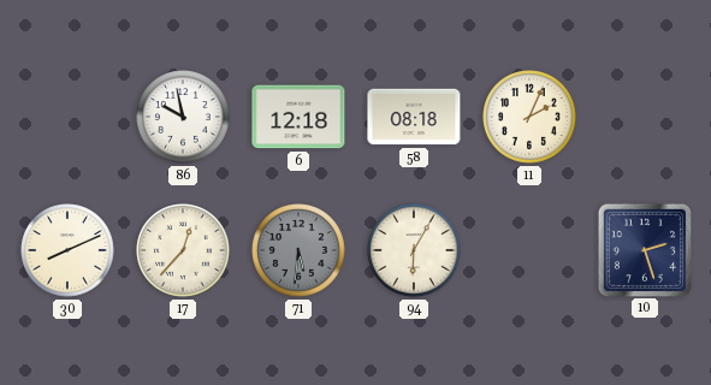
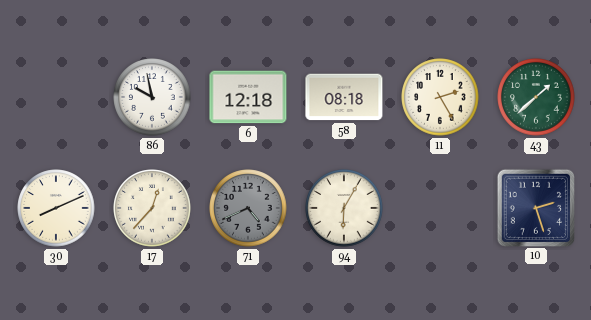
11: 2:04 -> 2:25 (440, 97)
43: none -> 1:38 (536, 97)
71: 5:31 -> 4:41 (248, 208)
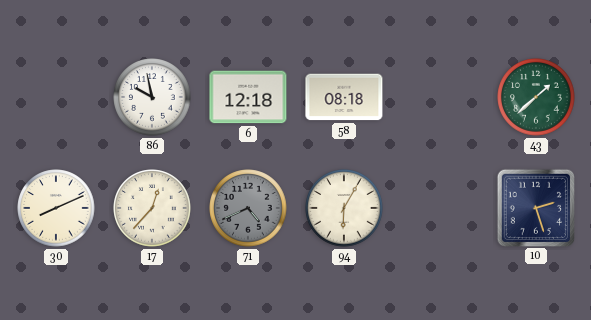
11: 2:25 -> none (440, 97)
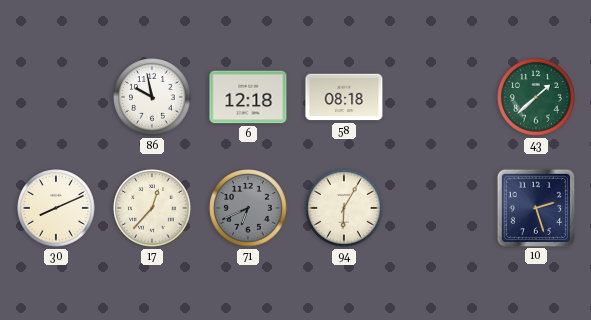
71: 4:41 -> 6:41 (248, 208)
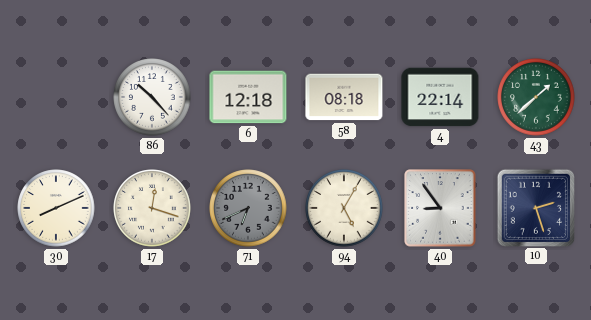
86: 9:58 -> 10:23 (152, 97)
4: none -> 22:14 (440, 97)
17: 12:37 -> 12:18 (152, 208)
94: 6:05 -> 5:05 (344, 208)
40: none -> 8:54 (440, 208)
